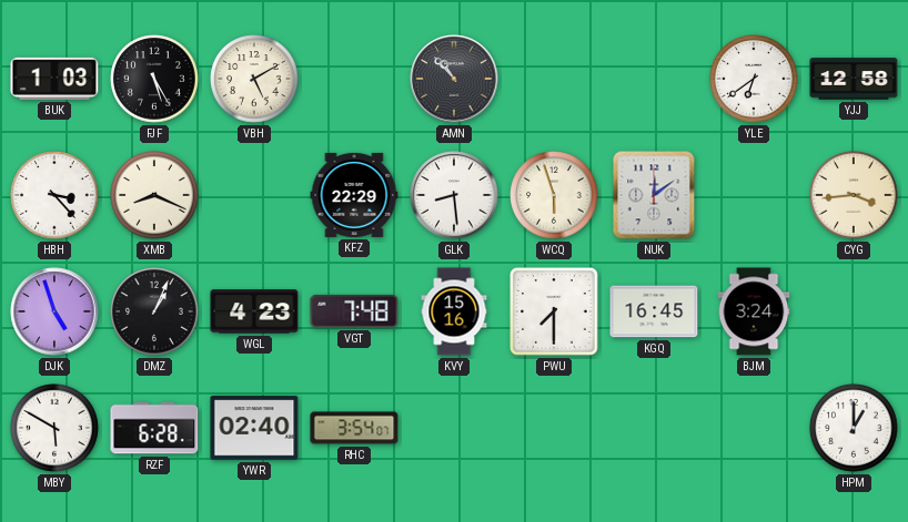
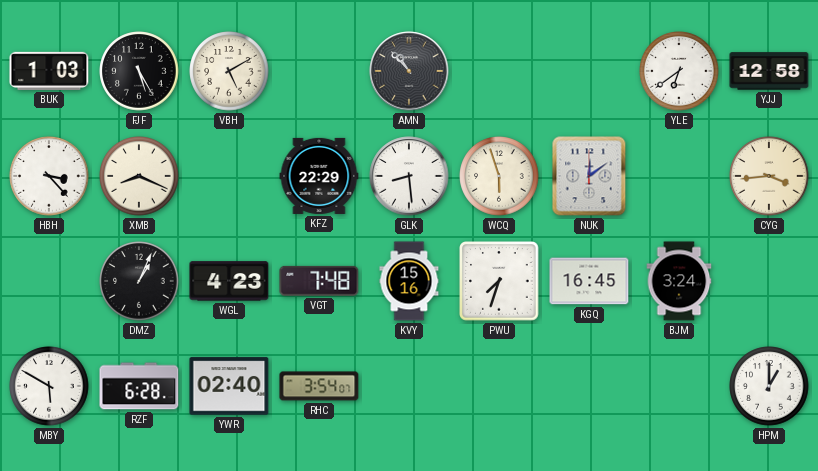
DJK: 4:57 -> none (54, 311)
PWU: 7:30 -> 7:33 (499, 281)
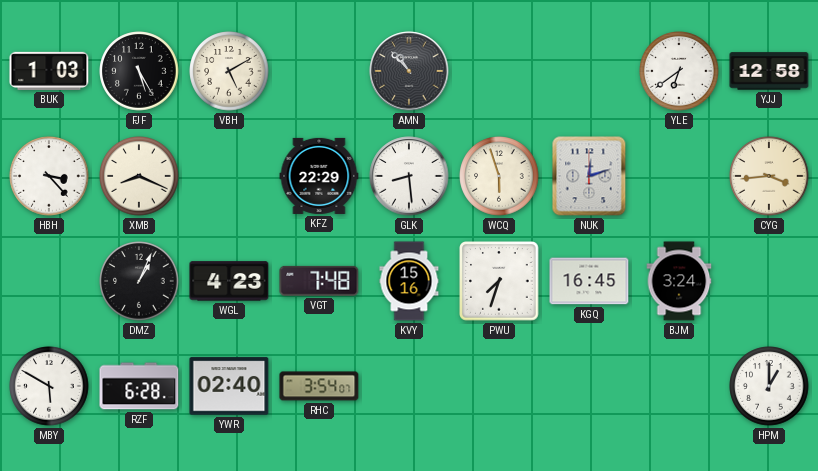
NUK: 12:09 -> 12:12 (589, 176)
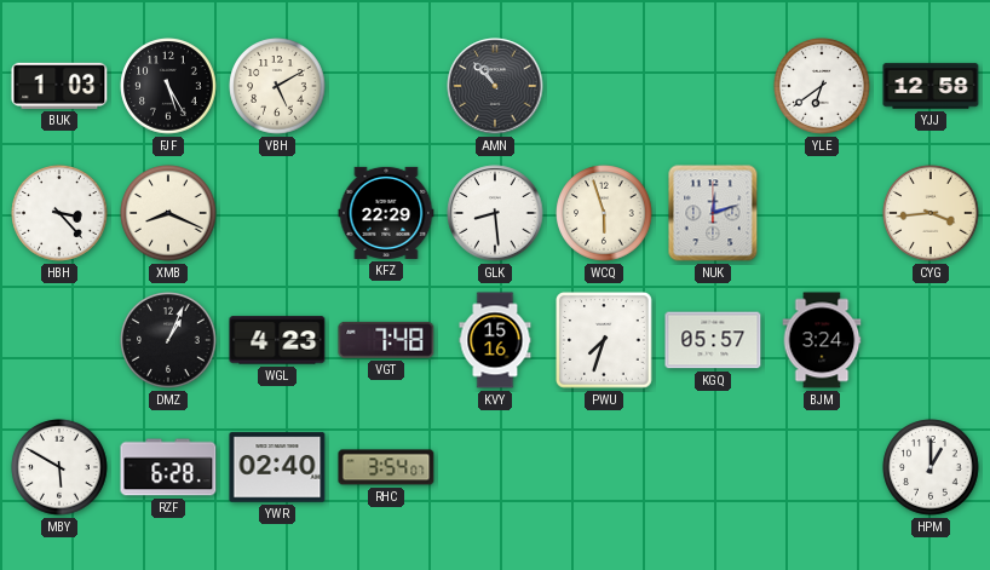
KGQ: 16:45 -> 05:57 (713, 340)
